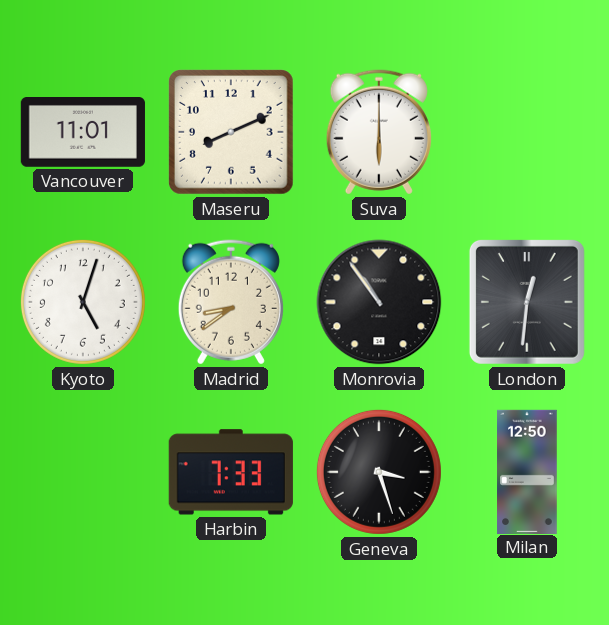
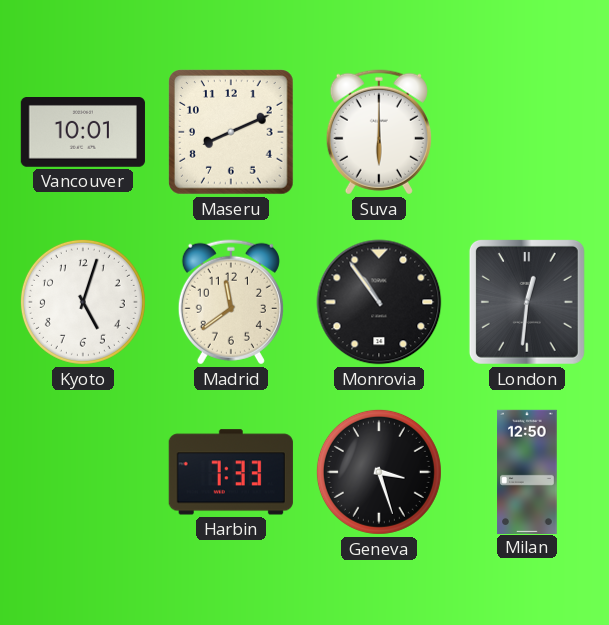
Vancouver: 11:01 -> 10:01 (83, 133)
Madrid: 8:39 -> 11:39 (231, 302)
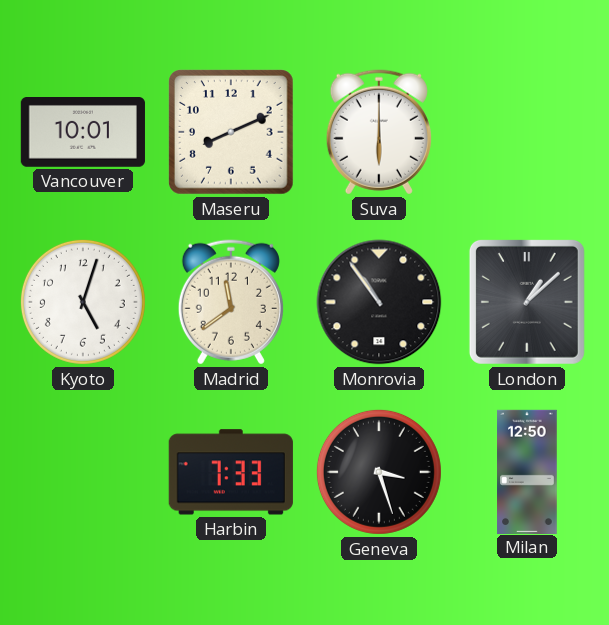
London: 12:31 -> 1:08 (527, 302)
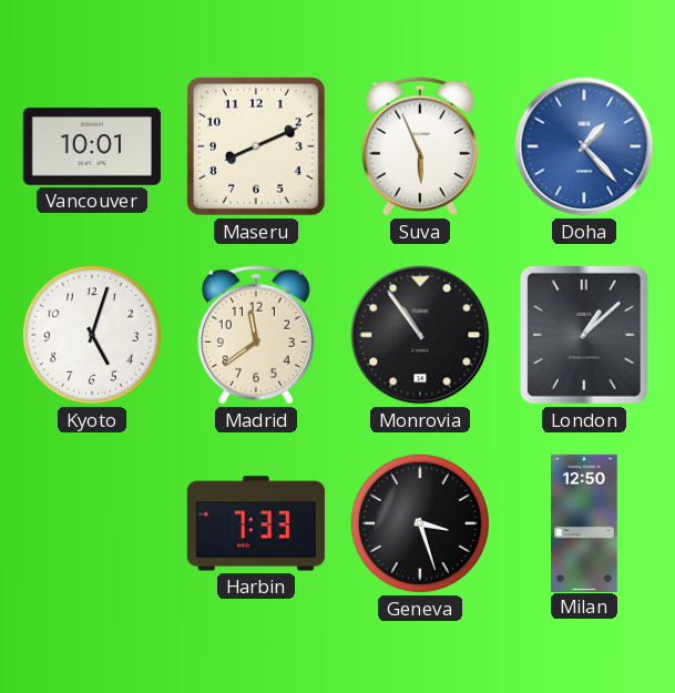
Suva: 6:00 -> 5:56 (420, 146)
Doha: none -> 1:23 (584, 146)
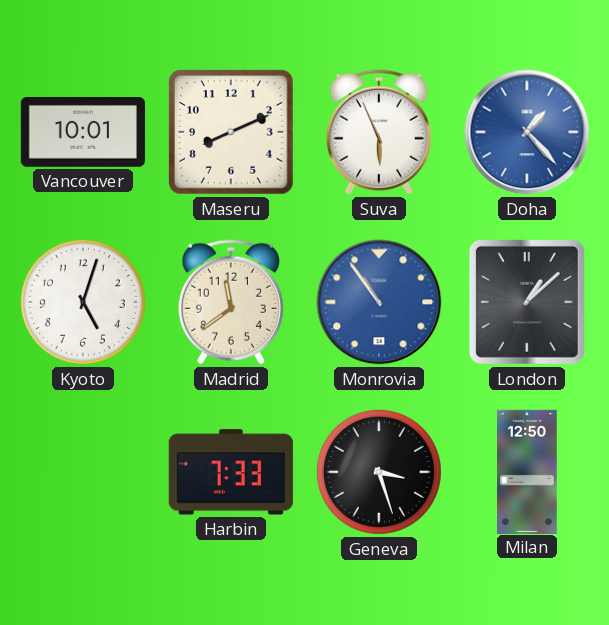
Monrovia dial: black -> blue (379, 302)
